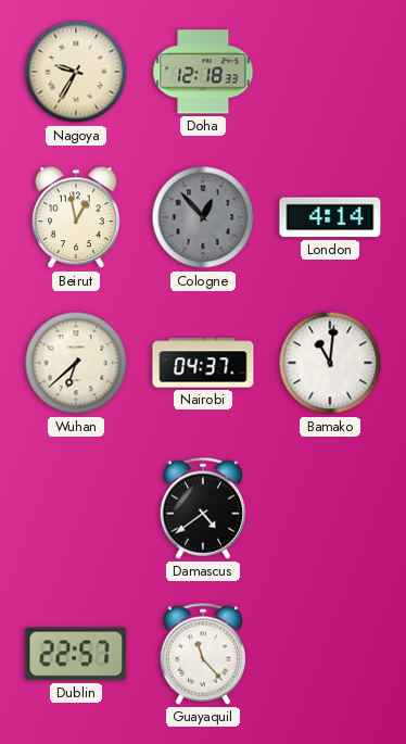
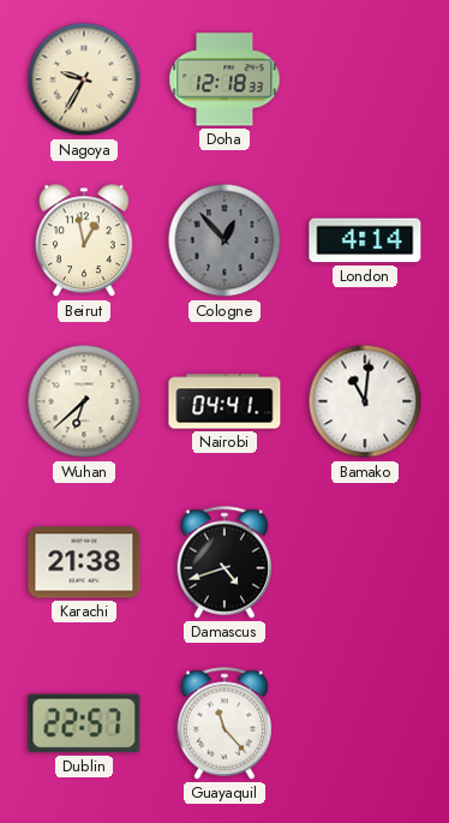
Nairobi: 04:37 -> 04:41 (224, 401)
Karachi: none -> 21:38 (84, 562)
Damascus: 4:39 -> 4:42 (223, 562)
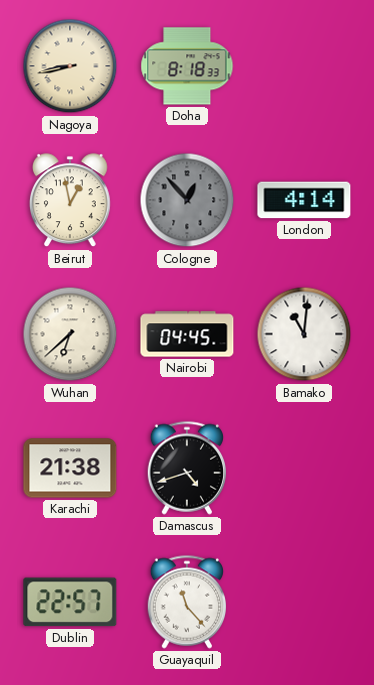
Nagoya: 9:35 -> 8:43 (70, 66)
Doha: 12:18 -> 8:18 (187, 66)
Nairobi: 04:41 -> 04:45 (187, 334)
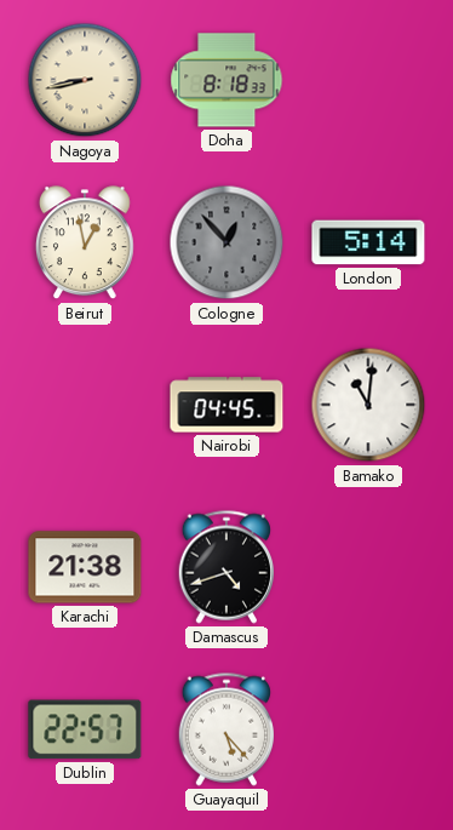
London: 4:14 -> 5:14 (368, 242)
Wuhan: 6:38 -> none (70, 334)
Guayaquil: 11:23 -> 5:23 (225, 729)
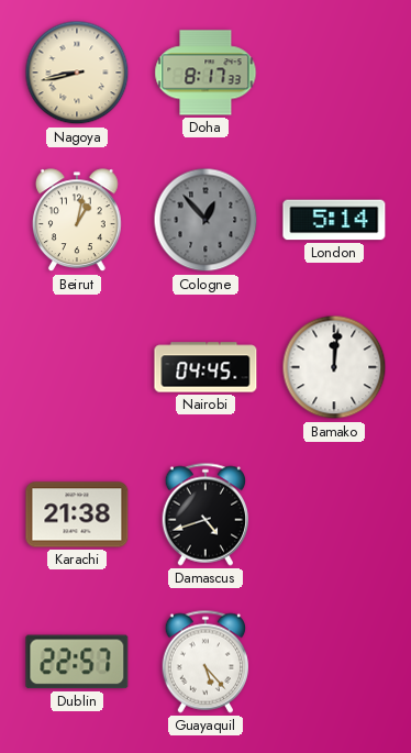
Doha: 8:18 -> 8:17 (205, 73)
Beirut: 12:58 -> 1:02 (77, 221)
Bamako: 11:01 -> 12:01 (334, 367)
